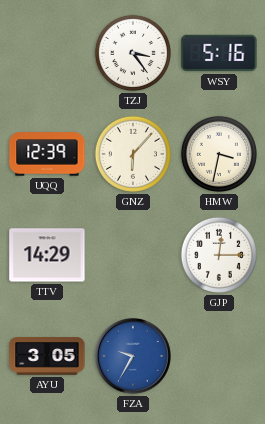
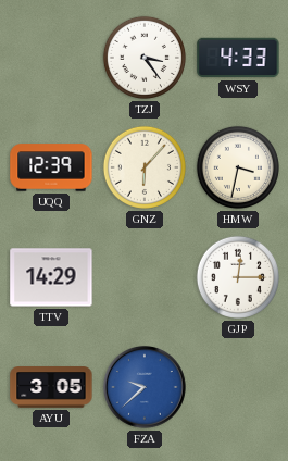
WSY: 5:16 -> 4:33 (238, 58)
FZA: 9:35 -> 9:38 (146, 388)
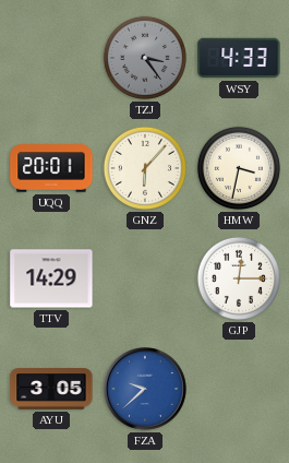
TZJ dial: white -> grey (145, 58)
UQQ: 12:39 -> 20:01 (51, 168)
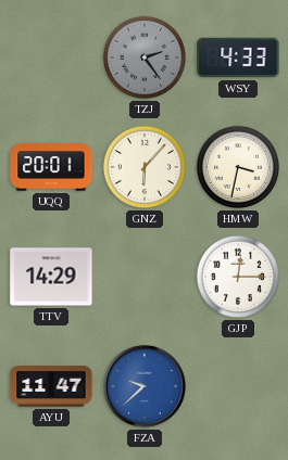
TZJ: 3:24 -> 2:24 (145, 58)
AYU: 3:05 -> 11:47 (51, 386)
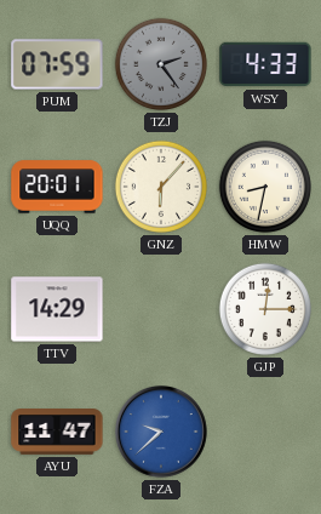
PUM: none -> 07:59 (57, 64)
HMW: 3:32 -> 8:32 (265, 187)
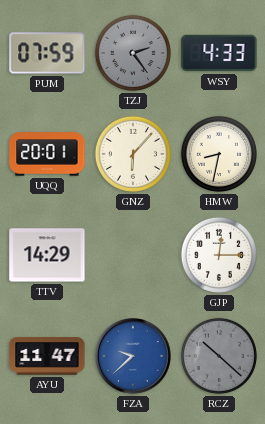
RCZ: none -> 10:22 (219, 356)
